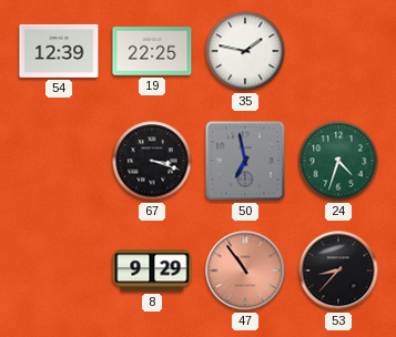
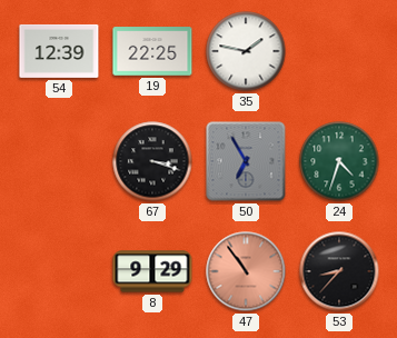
50: 6:58 -> 6:55 (246, 161)
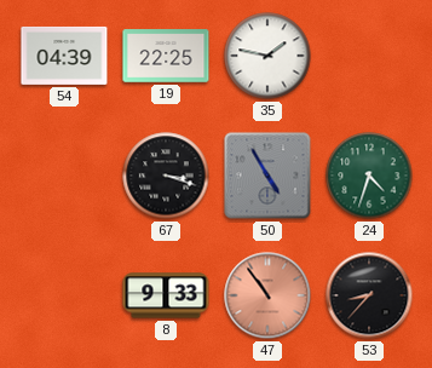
54: 12:39 -> 04:39 (64, 56)
50: 6:55 -> 4:55 (267, 176)
8: 9:29 -> 9:33 (166, 295)
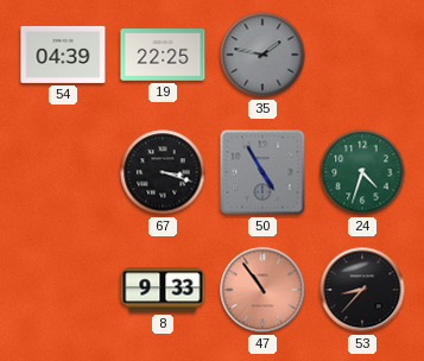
35 dial: white -> grey (262, 55)
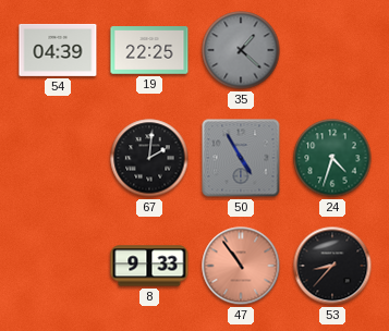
35: 1:47 -> 1:22 (241, 50)
67: 3:18 -> 2:01 (149, 158)
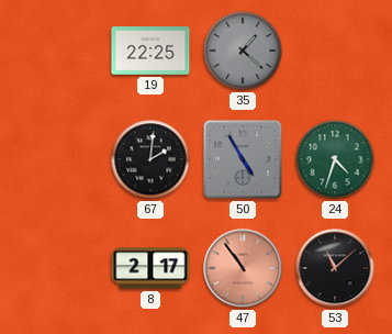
54: 04:39 -> none (58, 50)
8: 9:33 -> 2:17 (150, 268)
53: 8:37 -> 11:08 (335, 268)
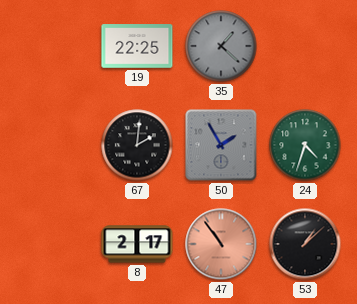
50: 4:55 -> 1:55 (221, 145)
53: 11:08 -> 1:08 (305, 244)
